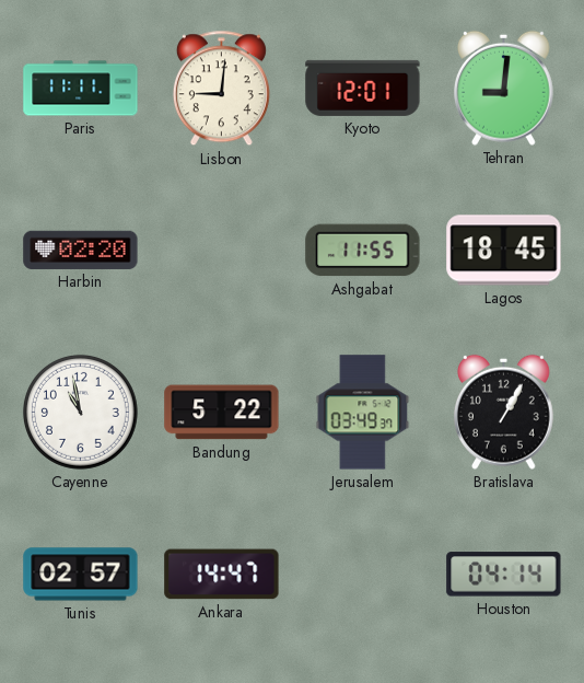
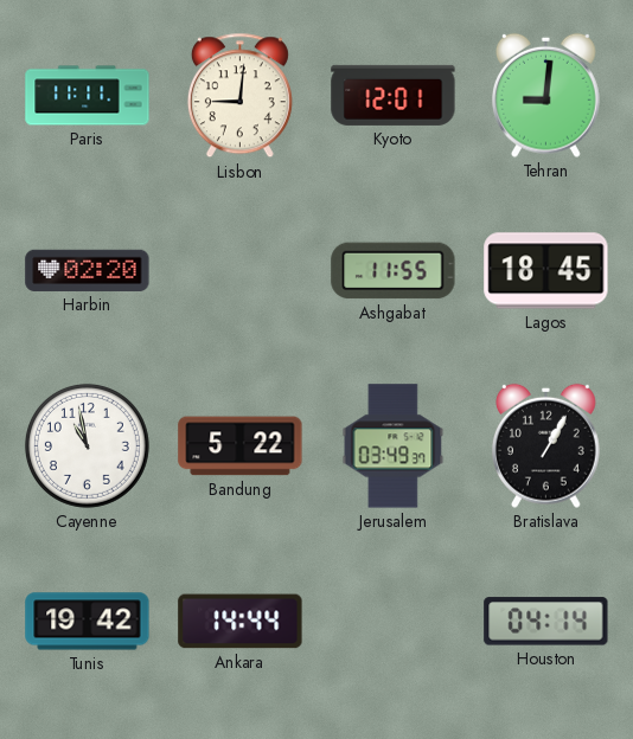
Tunis: 02:57 -> 19:42 (88, 622)
Ankara: 14:47 -> 14:44 (241, 622)
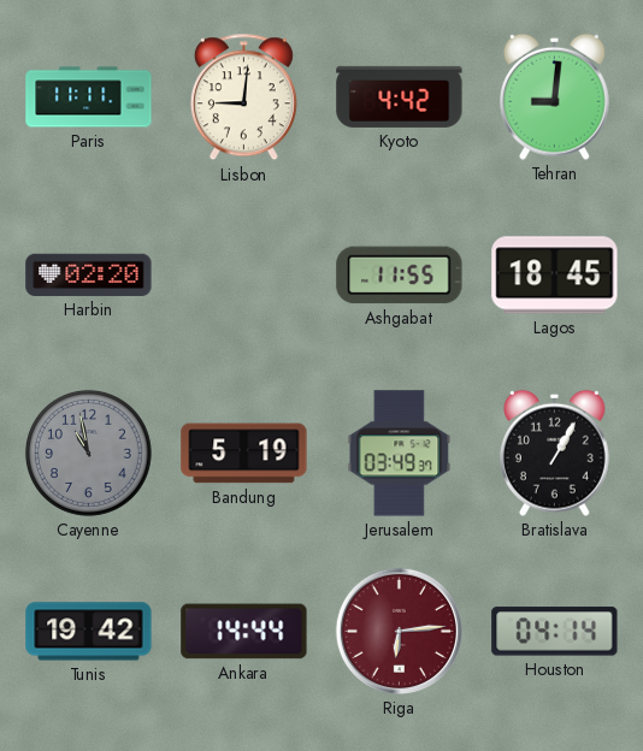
Kyoto: 12:01 -> 4:42 (400, 96)
Cayenne dial: white -> grey (88, 453)
Bandung: 5:22 -> 5:19 (244, 454)
Riga: none -> 6:14 (399, 631)
